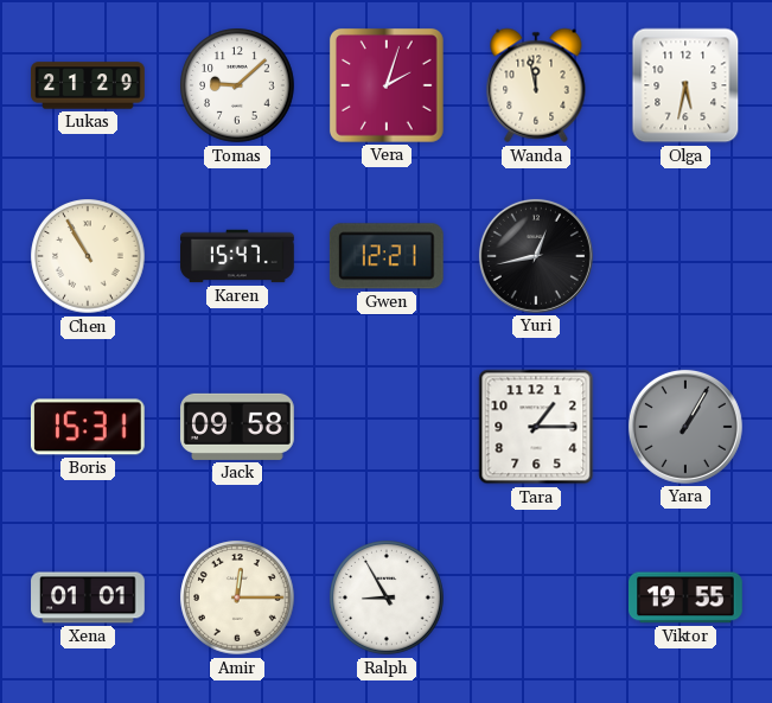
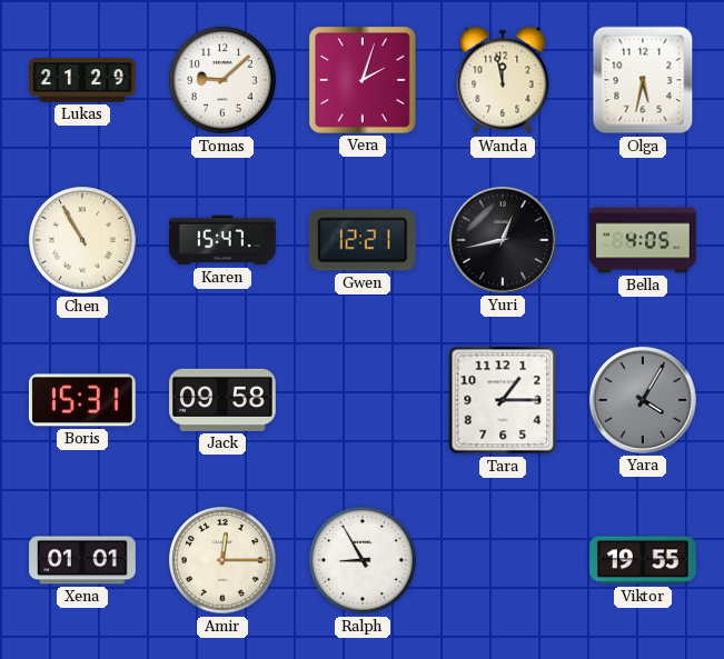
Bella: none -> 4:05 (643, 240)
Yara: 1:05 -> 4:05 (643, 400)
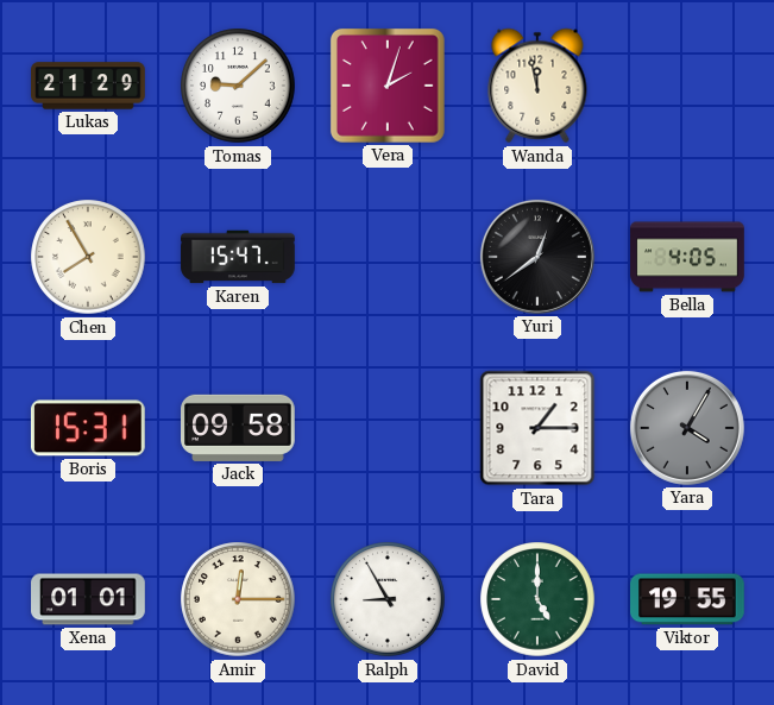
Olga: 5:32 -> none (643, 80)
Chen: 10:55 -> 7:55 (88, 257)
Gwen: 12:21 -> none (363, 240)
Yuri: 12:43 -> 12:39 (537, 257)
David: none -> 5:00 (537, 599)
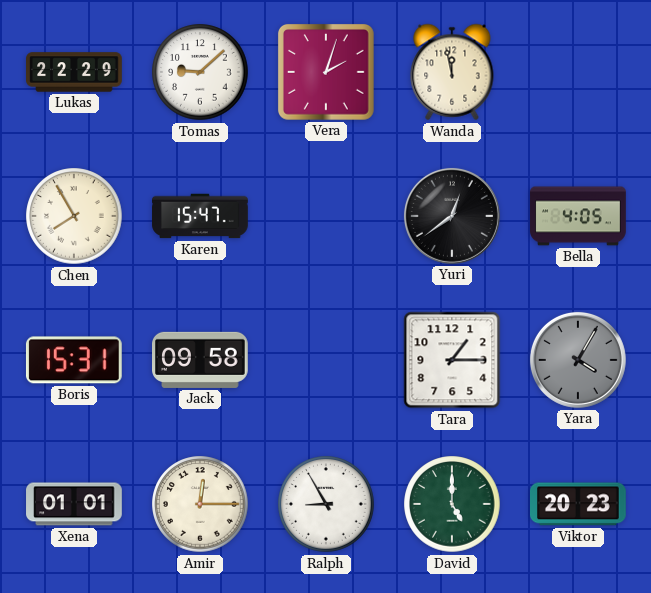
Lukas: 21:29 -> 22:29 (74, 72)
Viktor: 19:55 -> 20:23 (579, 504)
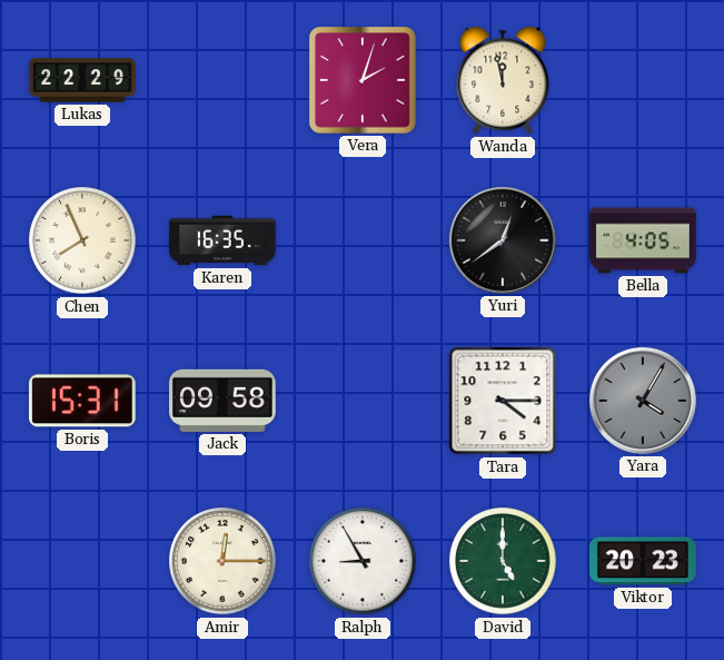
Tomas: 9:08 -> none (200, 72)
Chen: 7:55 -> 7:56 (82, 240)
Karen: 15:47 -> 16:35 (222, 240)
Tara: 1:15 -> 4:15 (503, 401)
Xena: 01:01 -> none (74, 504)
